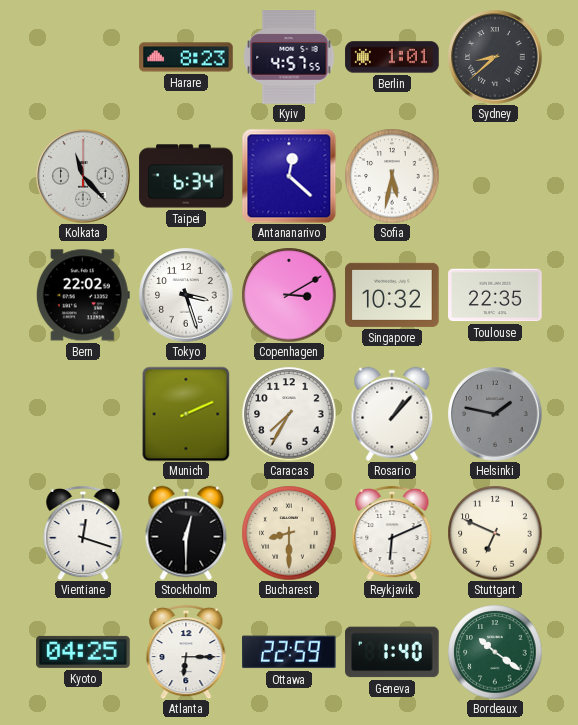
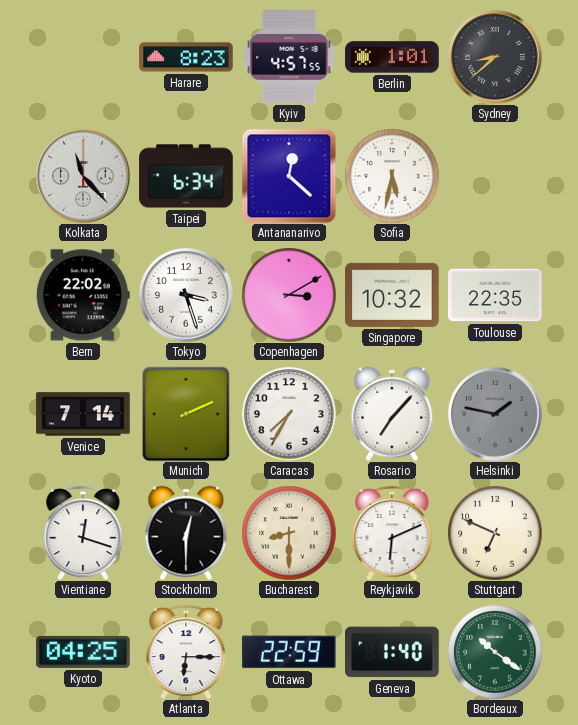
Venice: none -> 7:14 (83, 414)
Rosario: 1:07 -> 7:07 (392, 414)
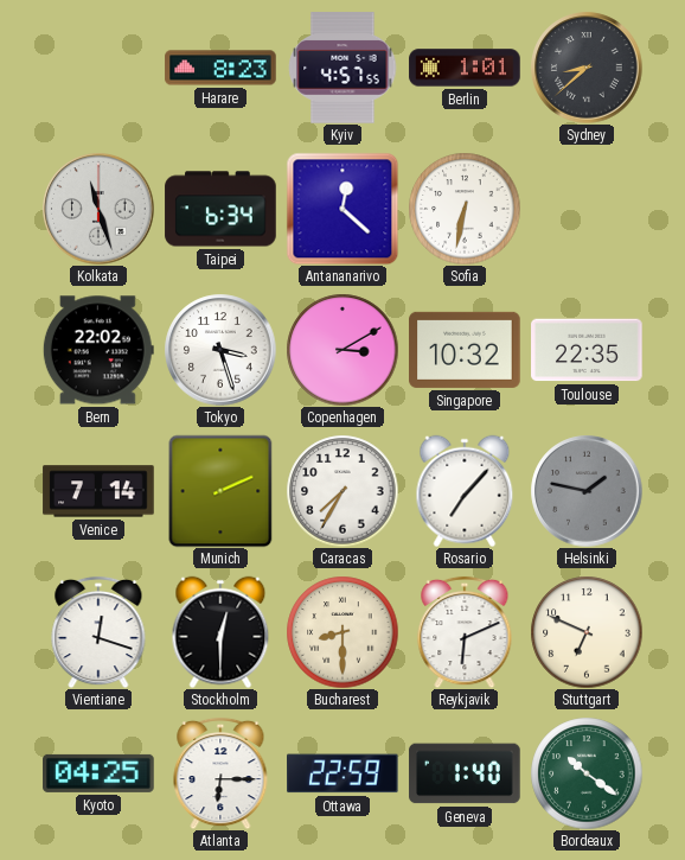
Kolkata: 11:23 -> 11:27 (98, 209)
Sofia: 5:32 -> 6:32 (465, 209)
